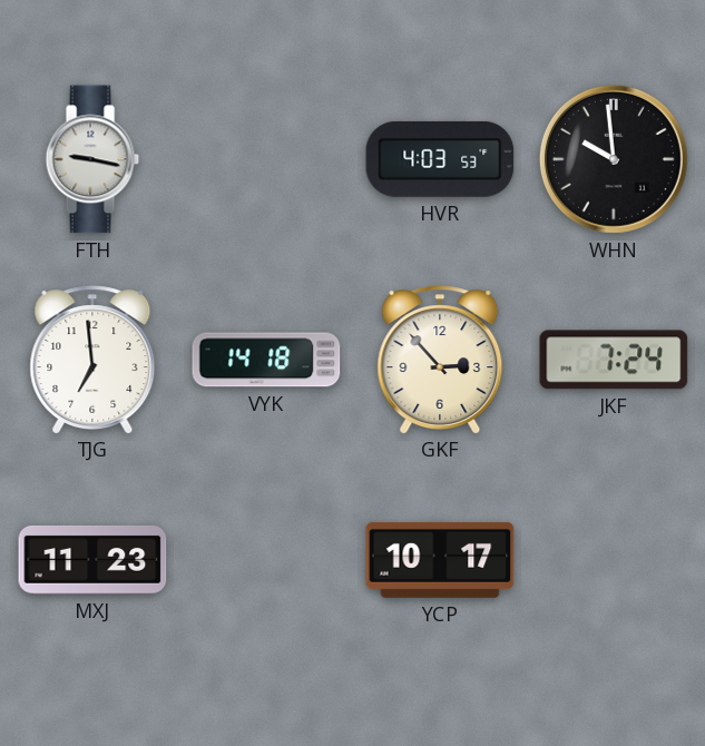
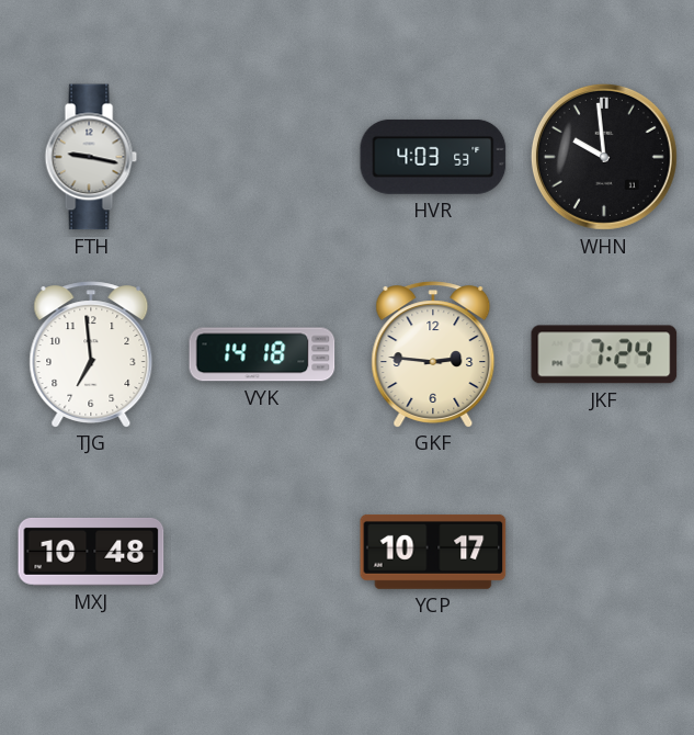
GKF: 2:53 -> 2:46 (433, 354)
MXJ: 11:23 -> 10:48 (91, 552)
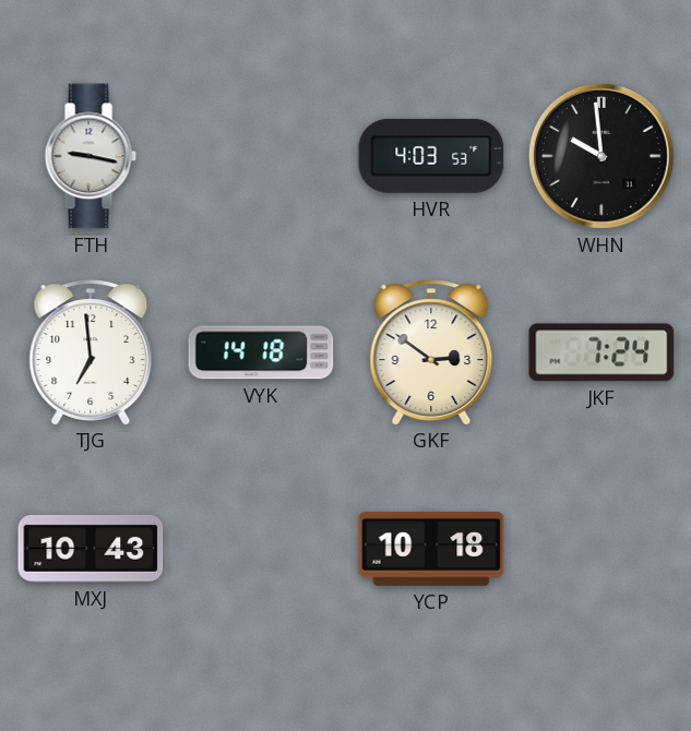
GKF: 2:46 -> 2:51 (431, 352)
MXJ: 10:48 -> 10:43 (91, 549)
YCP: 10:17 -> 10:18 (431, 549)
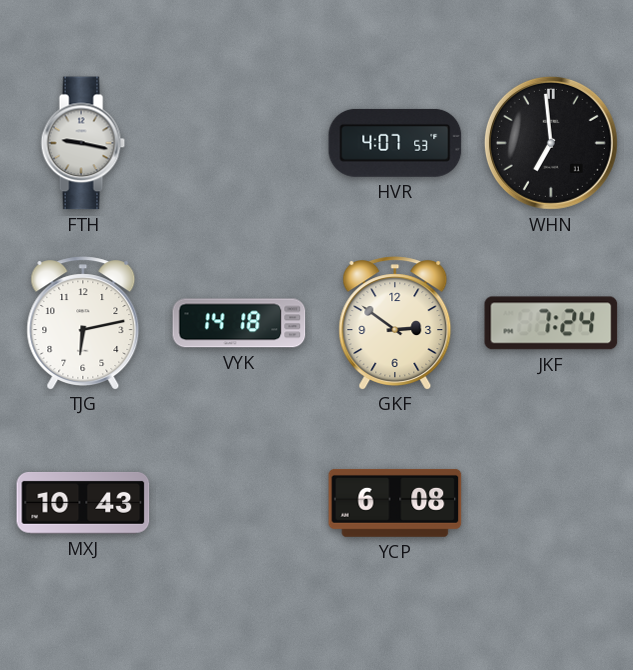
HVR: 4:03 -> 4:07 (395, 143)
WHN: 9:59 -> 6:59 (551, 143)
TJG: 6:59 -> 6:13 (83, 323)
YCP: 10:18 -> 6:08 (395, 503)
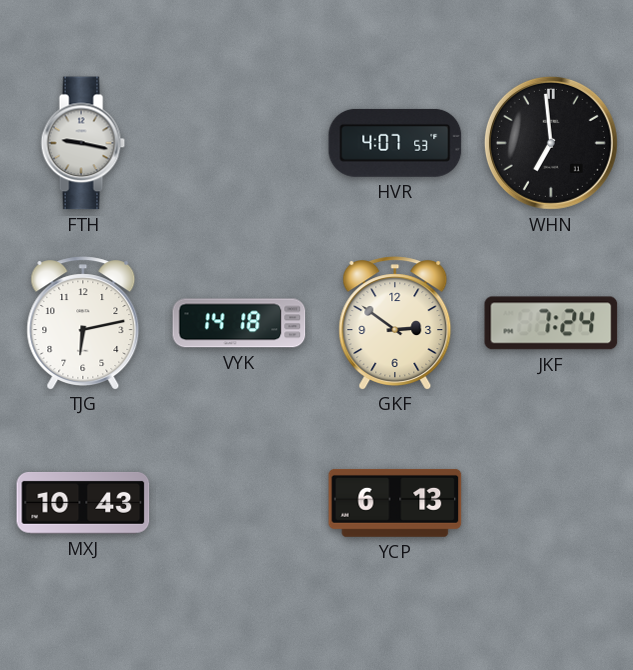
YCP: 6:08 -> 6:13 (395, 503)
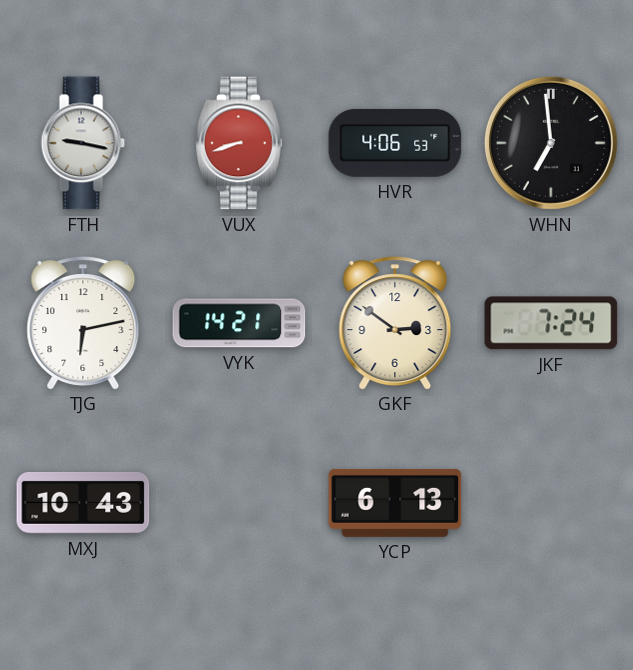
VUX: none -> 8:42 (239, 143)
HVR: 4:07 -> 4:06 (395, 143)
VYK: 14:18 -> 14:21 (239, 323)
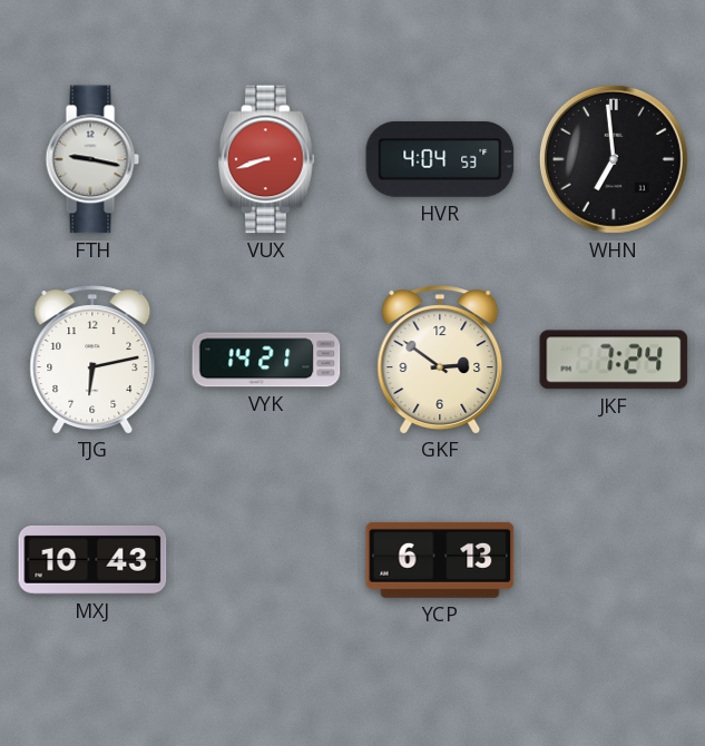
HVR: 4:06 -> 4:04 (440, 159)
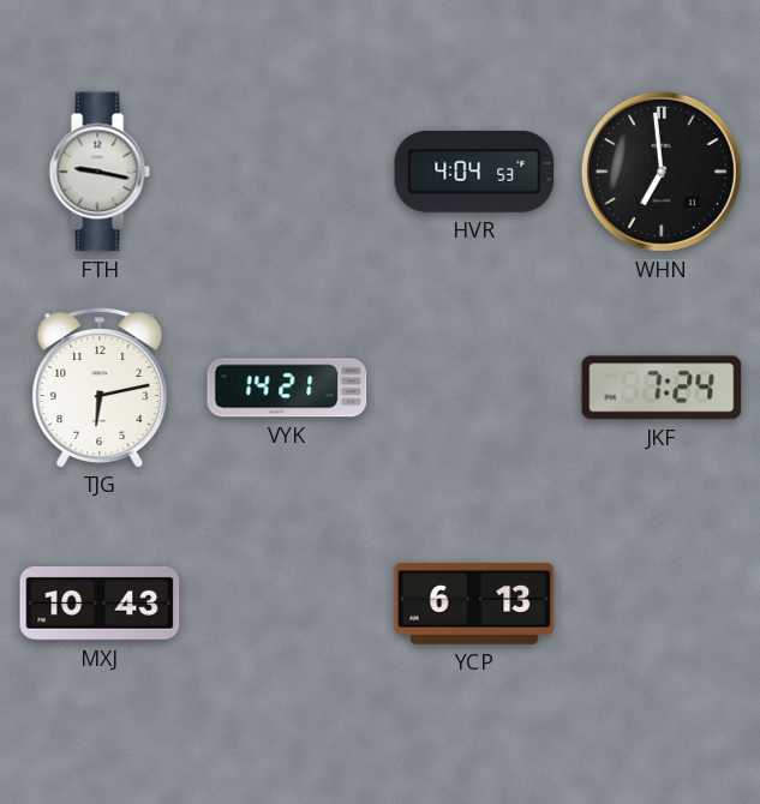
VUX: 8:42 -> none (266, 159)
GKF: 2:51 -> none (440, 360)
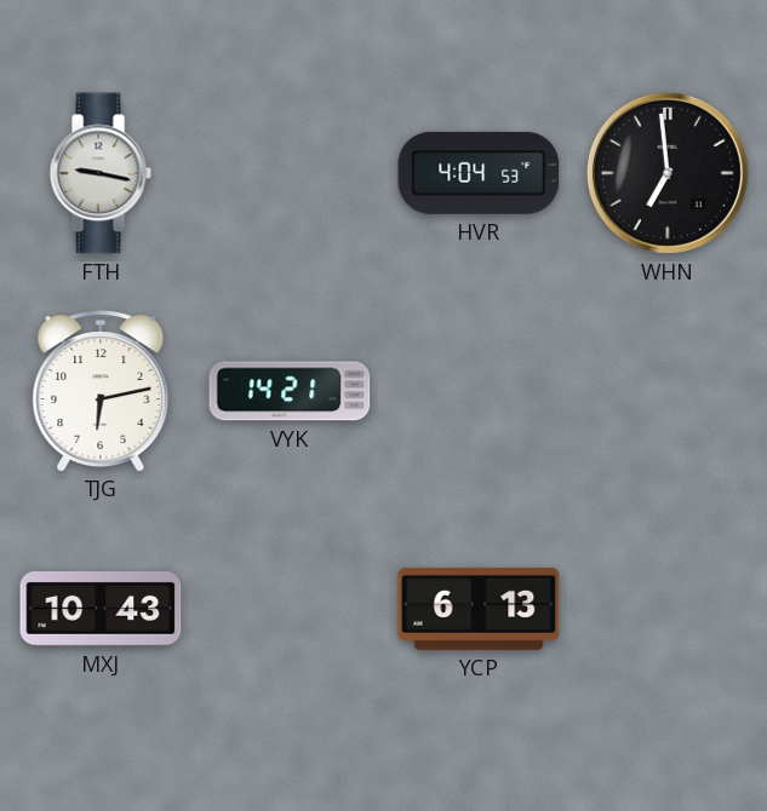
JKF: 7:24 -> none (662, 388)
